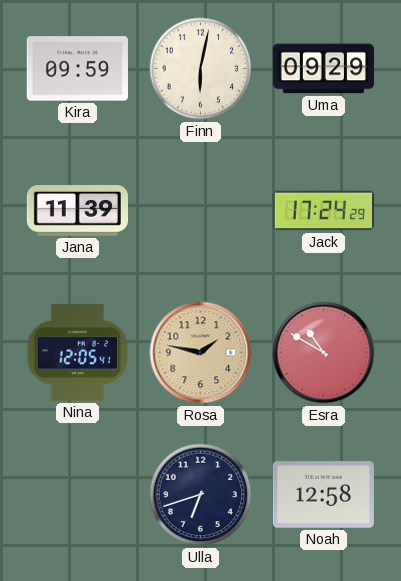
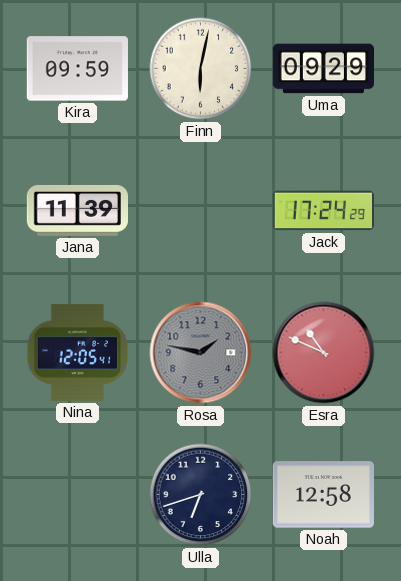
Rosa dial: champagne -> grey (201, 353)
Esra: 10:50 -> 10:49 (324, 353)
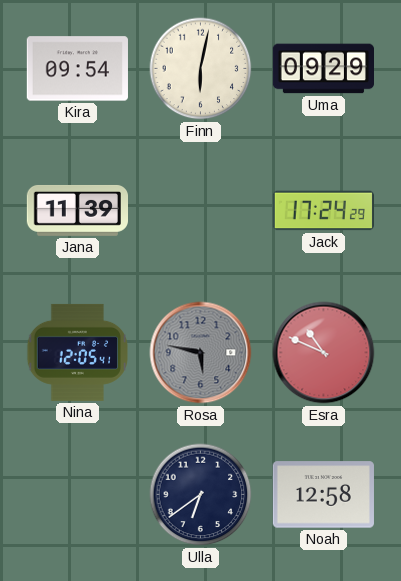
Kira: 09:59 -> 09:54 (77, 69)
Rosa: 1:47 -> 5:47 (201, 353)
Ulla: 6:42 -> 6:39 (201, 495)
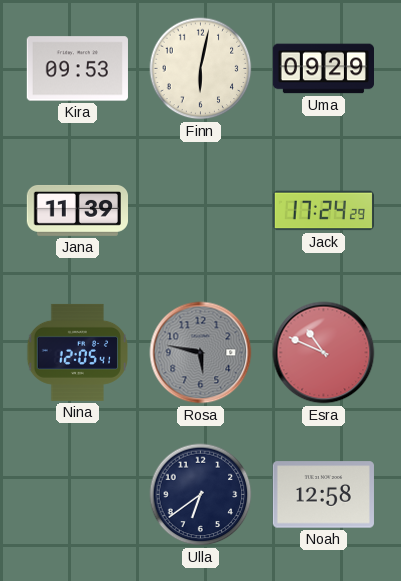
Kira: 09:54 -> 09:53 (77, 69)
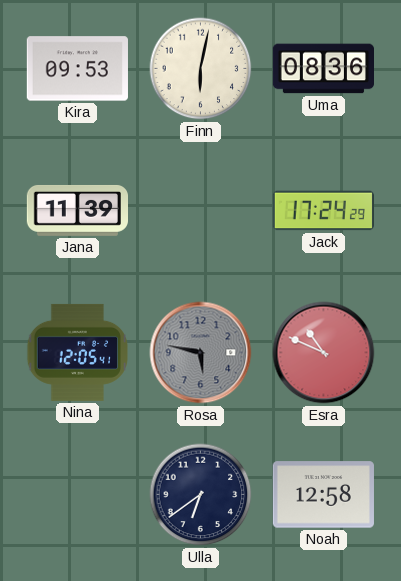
Uma: 09:29 -> 08:36 (323, 69)
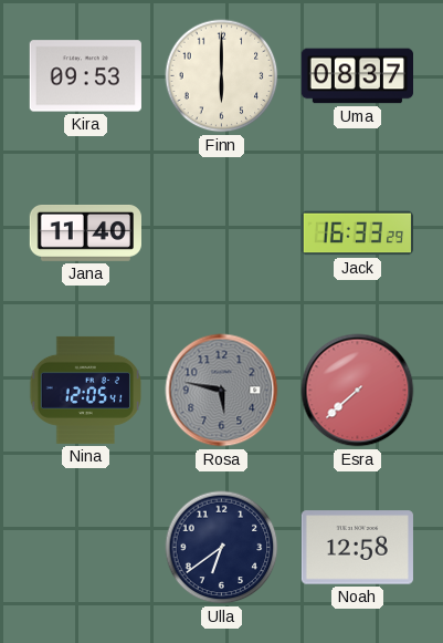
Finn: 6:02 -> 6:00 (222, 76)
Uma: 08:36 -> 08:37 (357, 76)
Jana: 11:39 -> 11:40 (85, 232)
Jack: 17:24 -> 16:33 (357, 234)
Esra: 10:49 -> 7:38 (358, 391)
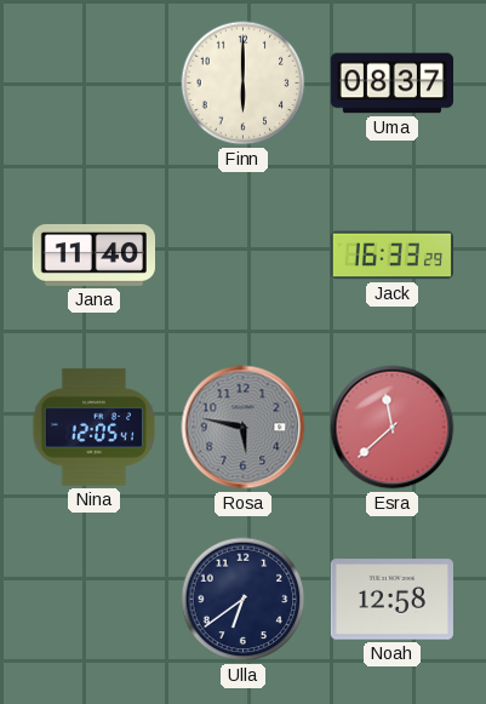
Kira: 09:53 -> none (85, 76)
Esra: 7:38 -> 11:38 (393, 428)
